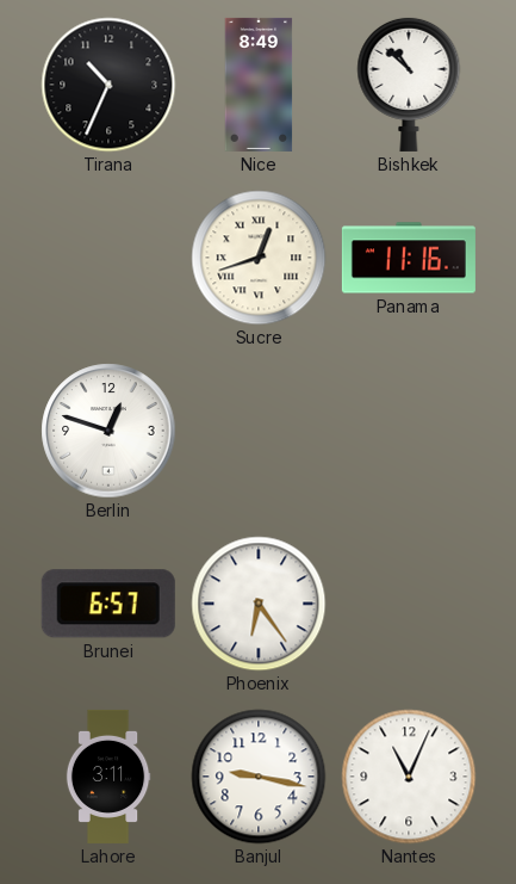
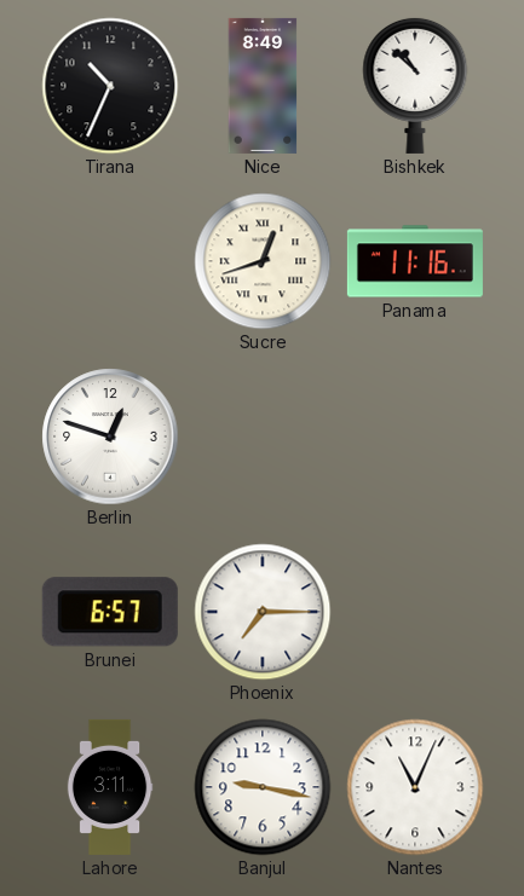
Phoenix: 6:24 -> 7:15 (263, 612)
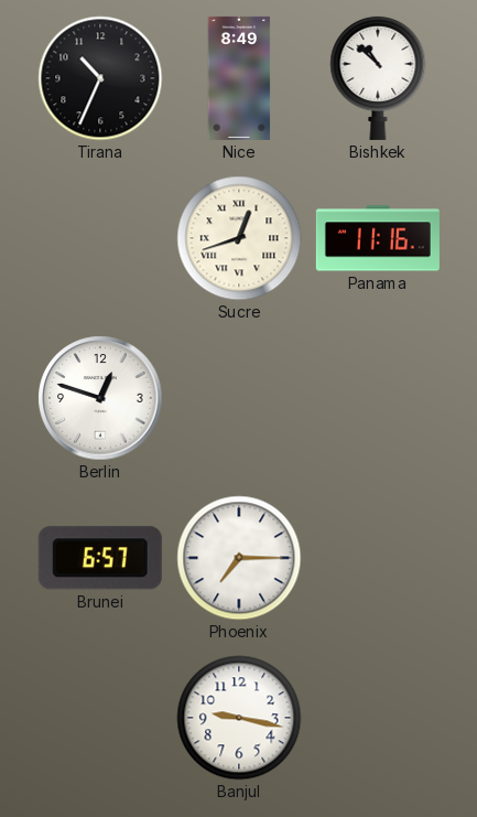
Lahore: 3:11 -> none (110, 787)
Nantes: 11:04 -> none (415, 787)
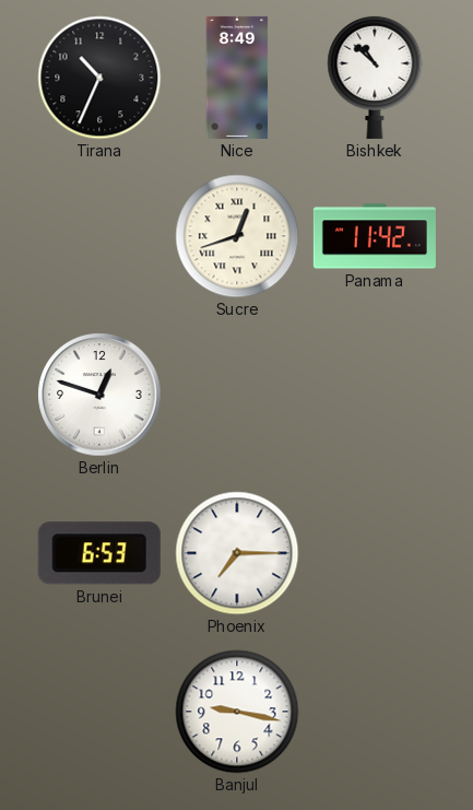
Panama: 11:16 -> 11:42 (375, 236)
Brunei: 6:57 -> 6:53 (99, 553)
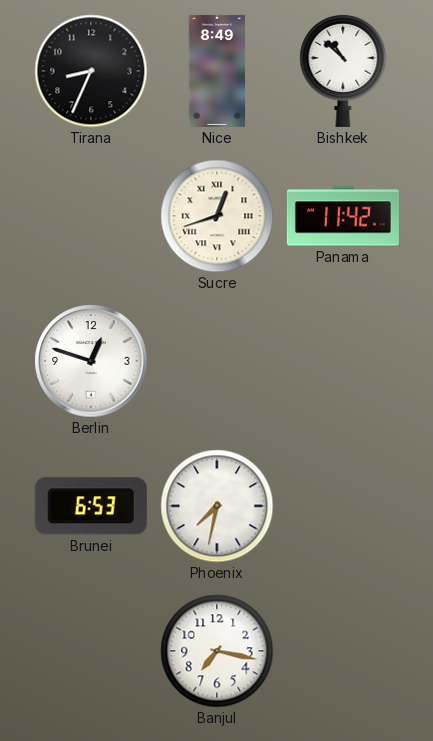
Tirana: 10:34 -> 8:34 (91, 71)
Phoenix: 7:15 -> 7:32 (217, 506)
Banjul: 9:17 -> 7:17 (217, 651)
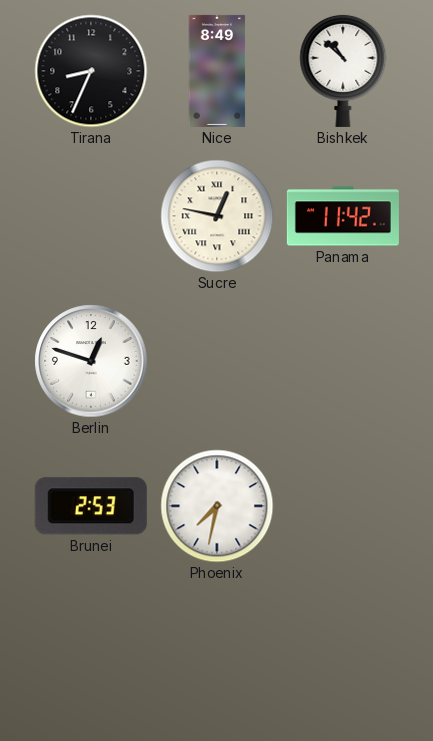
Sucre: 12:42 -> 12:47 (217, 216)
Brunei: 6:53 -> 2:53 (91, 506)
Banjul: 7:17 -> none (217, 651)
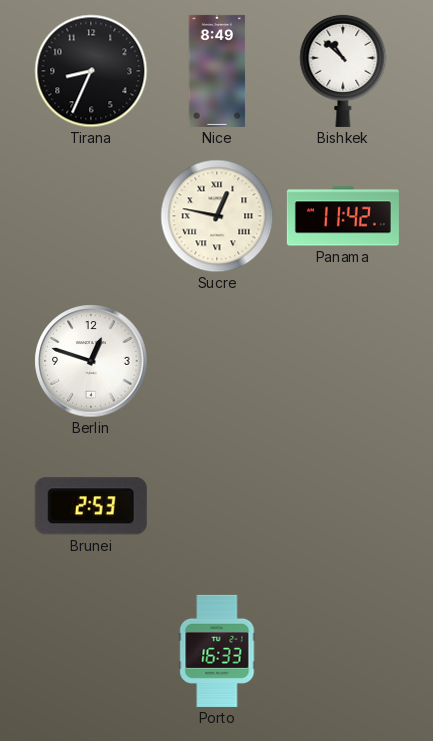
Phoenix: 7:32 -> none (217, 506)
Porto: none -> 16:33 (217, 651)
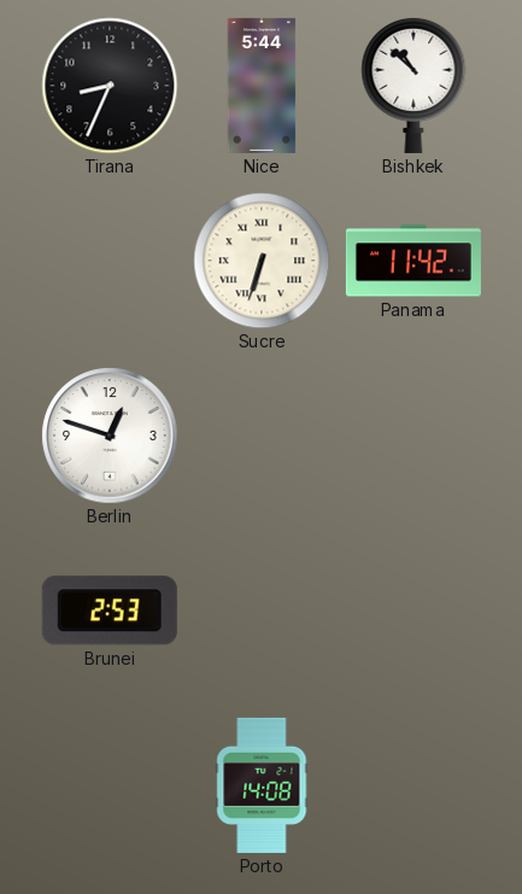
Nice: 8:49 -> 5:44 (262, 86)
Sucre: 12:47 -> 6:33 (262, 261)
Porto: 16:33 -> 14:08 (262, 785)
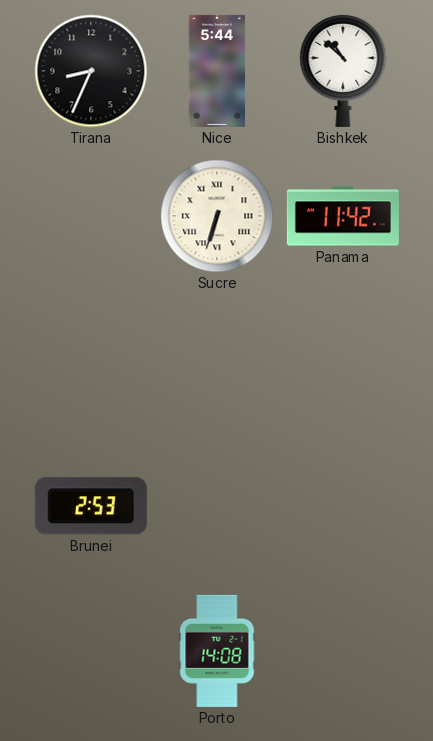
Berlin: 12:48 -> none (110, 436)
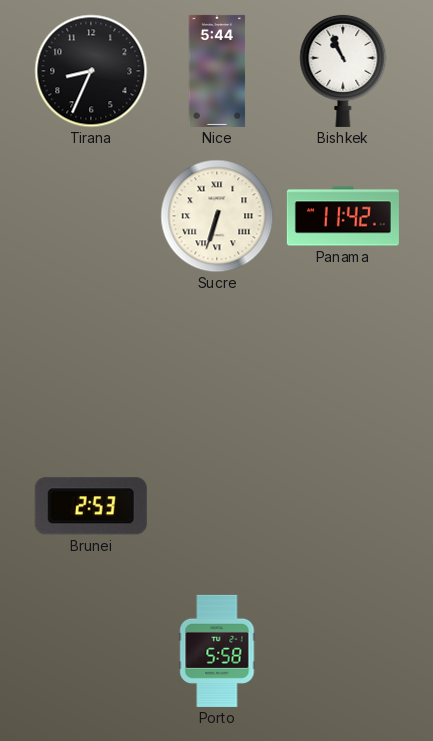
Bishkek: 10:52 -> 10:56 (343, 70)
Porto: 14:08 -> 5:58 (217, 651)
